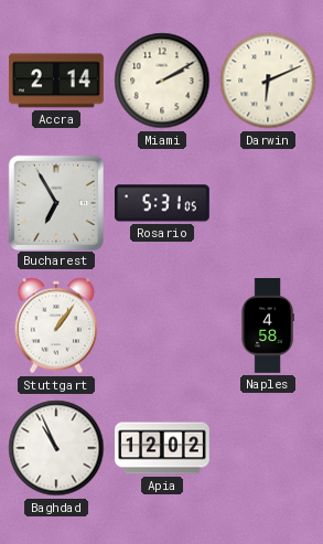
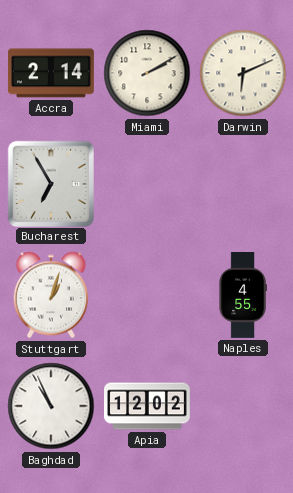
Rosario: 5:31 -> none (162, 203)
Stuttgart: 1:06 -> 1:03 (51, 295)
Naples: 4:58 -> 4:55 (243, 296)
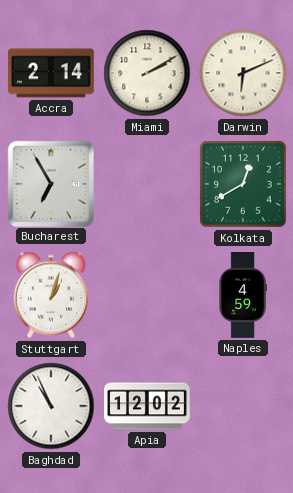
Kolkata: none -> 12:40 (244, 185)
Naples: 4:55 -> 4:59 (243, 296)
